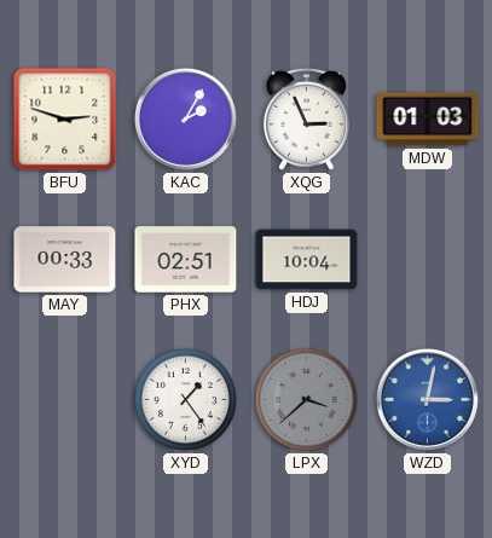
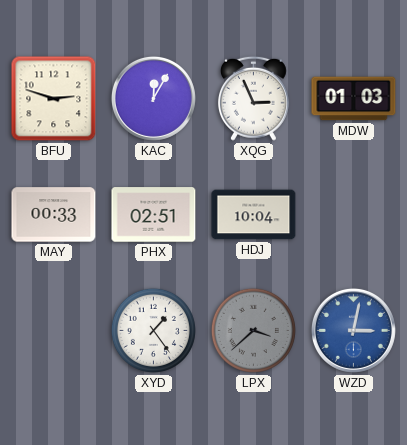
KAC: 2:05 -> 12:05 (153, 98)
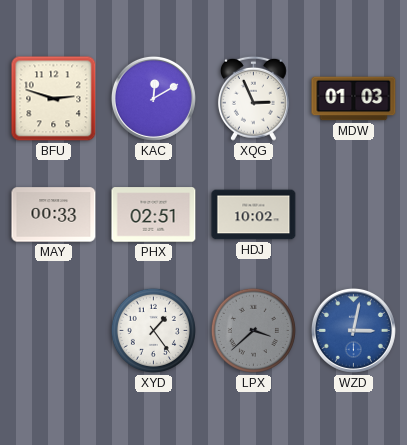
KAC: 12:05 -> 12:10 (153, 98)
HDJ: 10:04 -> 10:02 (254, 215)
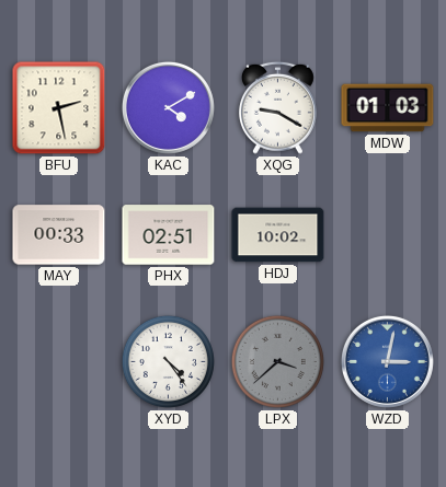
BFU: 2:48 -> 2:28 (59, 108)
KAC: 12:10 -> 4:10 (168, 107)
XQG: 2:56 -> 9:20 (277, 107)
XYD: 1:24 -> 4:24 (168, 361)
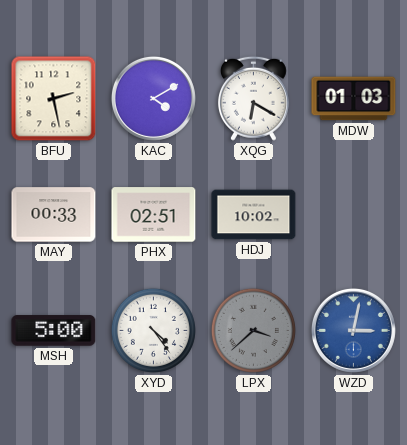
XQG: 9:20 -> 6:20 (253, 98)
MSH: none -> 5:00 (54, 331)
